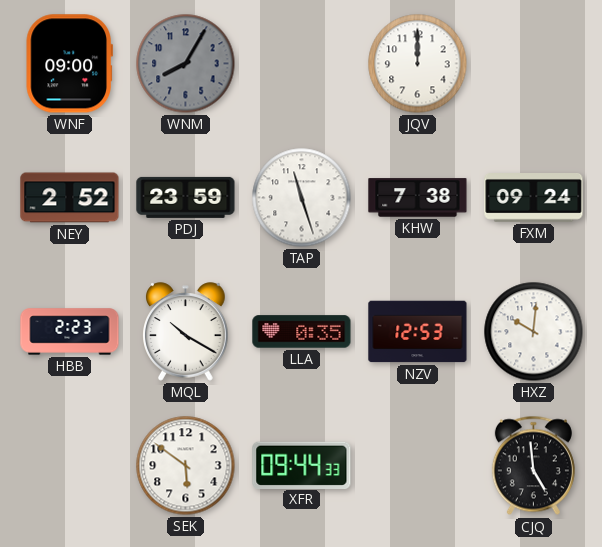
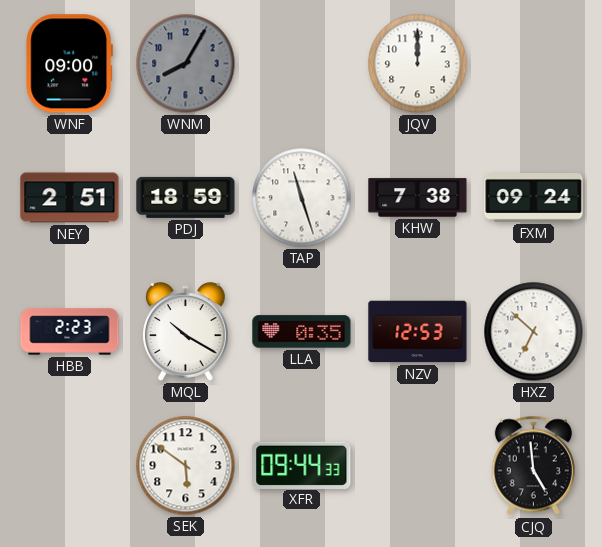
NEY: 2:52 -> 2:51 (70, 198)
PDJ: 23:59 -> 18:59 (186, 197)
HXZ: 10:01 -> 6:52 (534, 332)
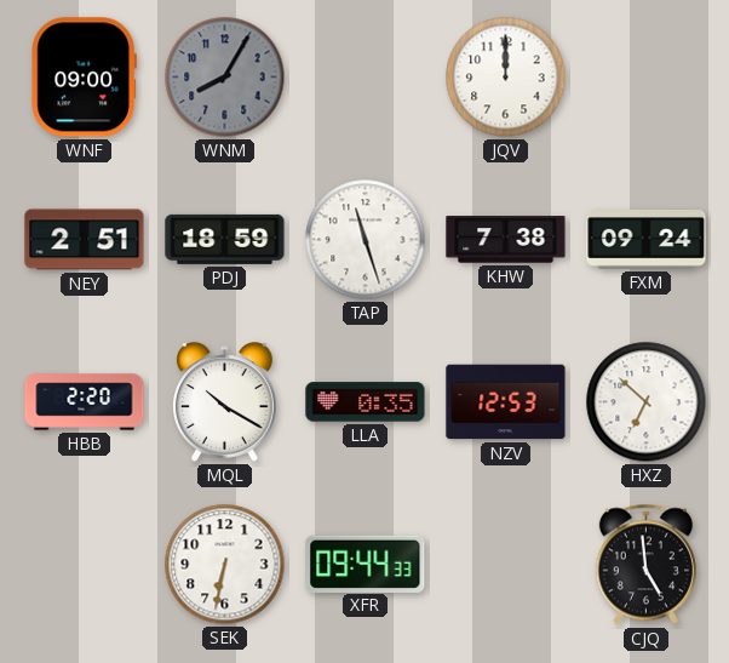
HBB: 2:23 -> 2:20 (85, 402)
SEK: 5:51 -> 6:32 (225, 565)
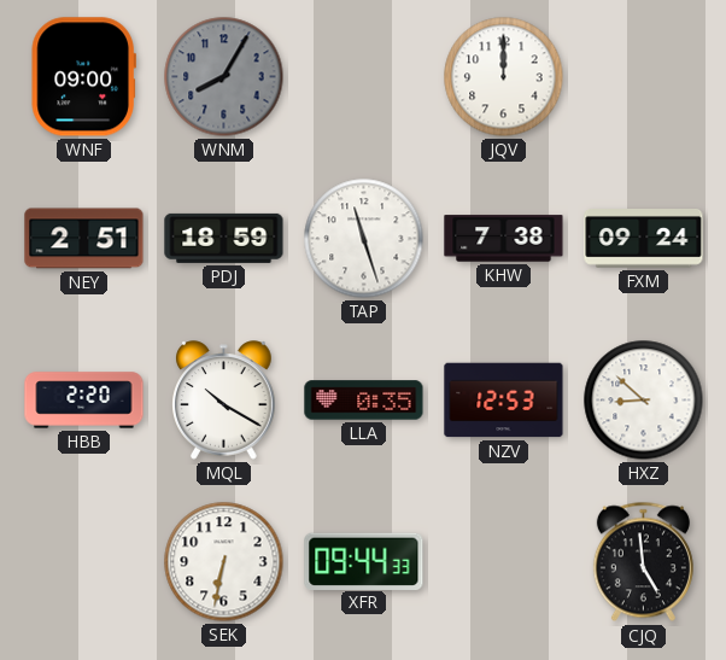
HXZ: 6:52 -> 8:52 (644, 401)
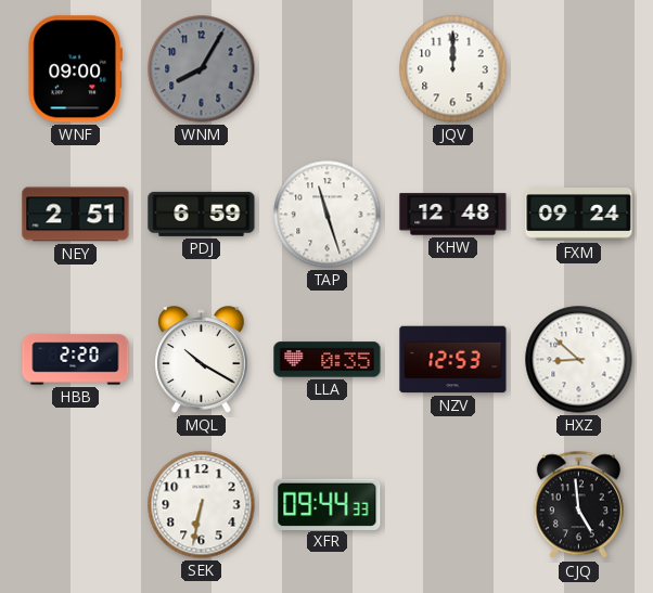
PDJ: 18:59 -> 6:59 (202, 214)
KHW: 7:38 -> 12:48 (453, 215)
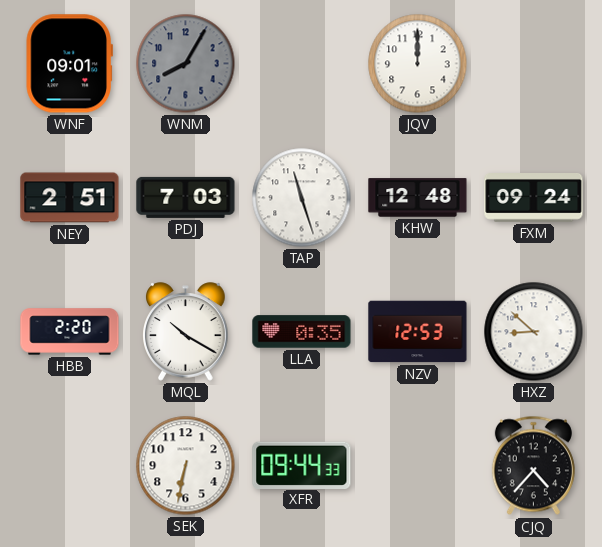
WNF: 09:00 -> 09:01 (69, 64)
PDJ: 6:59 -> 7:03 (186, 197)
CJQ: 4:59 -> 4:37 (533, 466)
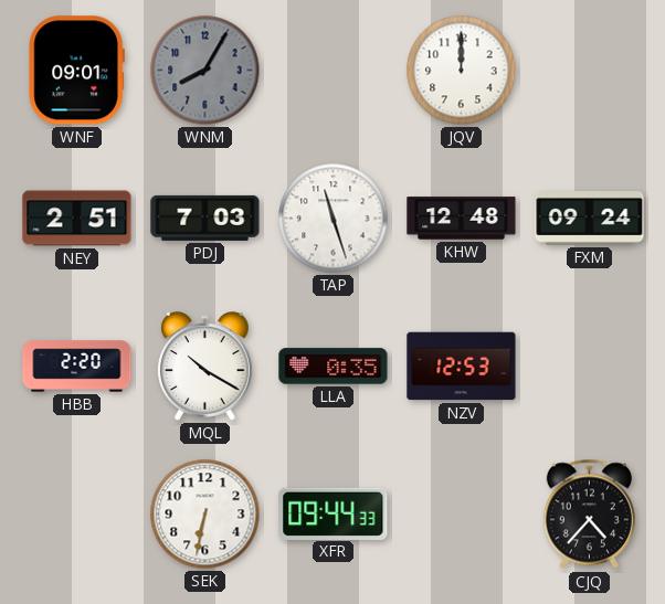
HXZ: 8:52 -> none (534, 332)
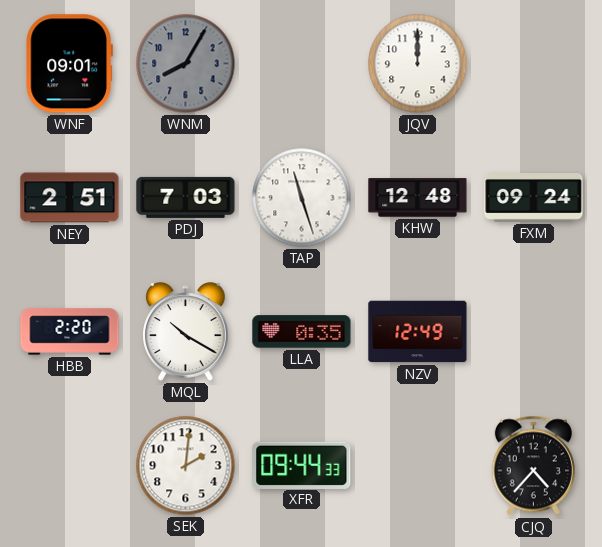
NZV: 12:53 -> 12:49 (418, 332)
SEK: 6:32 -> 2:01 (186, 466)
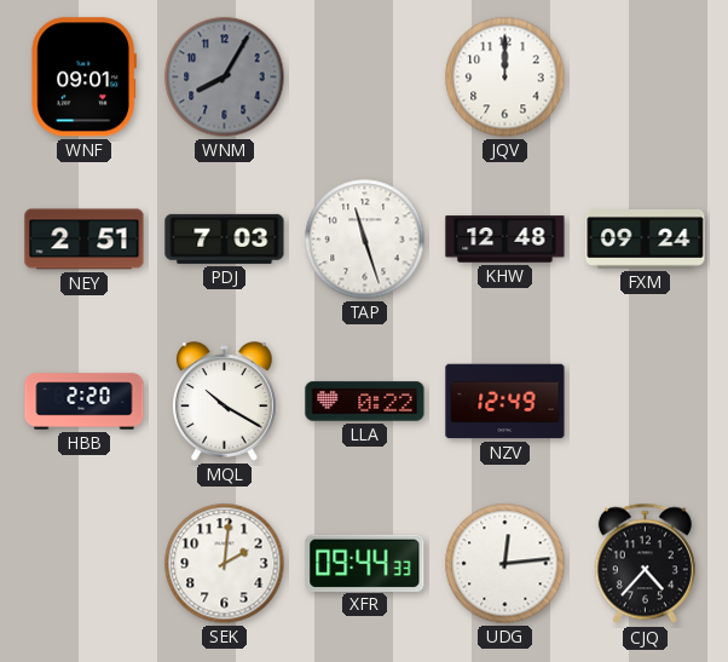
LLA: 0:35 -> 0:22 (365, 402)
UDG: none -> 12:14 (505, 564)
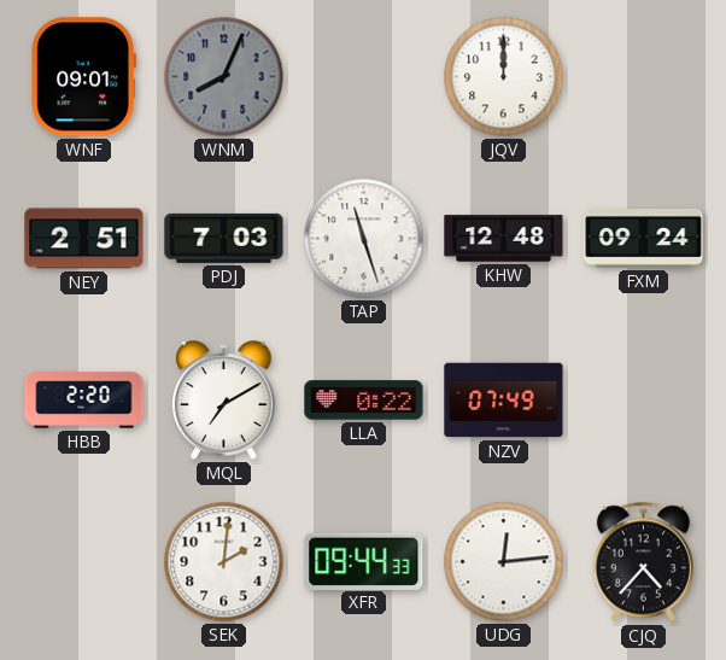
WNM: 8:05 -> 8:04 (224, 77)
MQL: 10:20 -> 7:10 (224, 401)
NZV: 12:49 -> 07:49 (504, 401)
